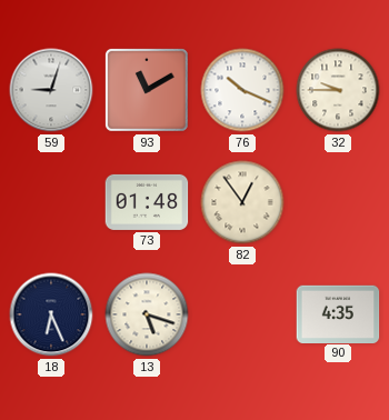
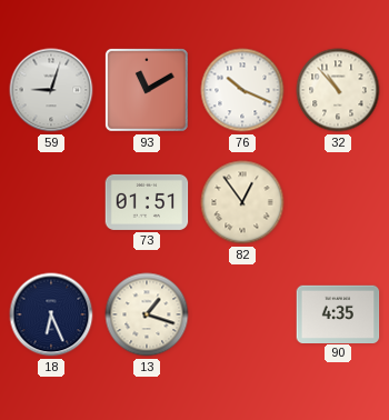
32: 9:45 -> 10:53 (338, 90)
73: 01:48 -> 01:51 (147, 202)
13: 5:18 -> 1:18 (147, 314)
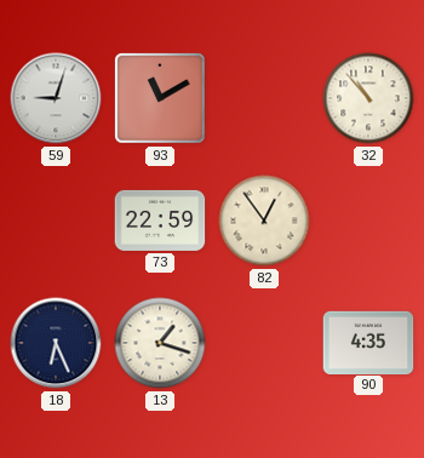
76: 10:19 -> none (242, 90)
73: 01:51 -> 22:59 (160, 221)
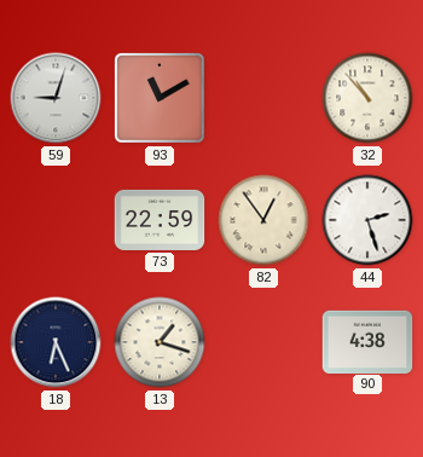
44: none -> 2:27 (367, 220)
90: 4:35 -> 4:38 (367, 341)
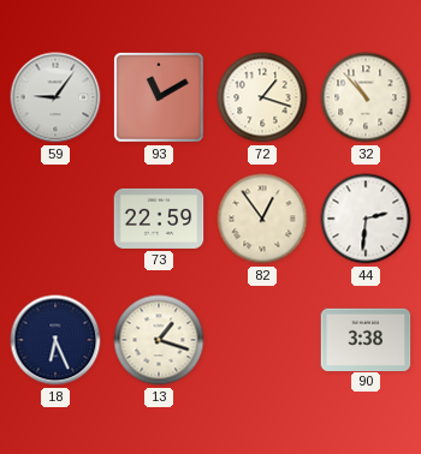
59: 9:03 -> 9:06 (55, 97)
72: none -> 1:18 (262, 97)
44: 2:27 -> 2:31 (366, 219)
90: 4:38 -> 3:38 (366, 339)
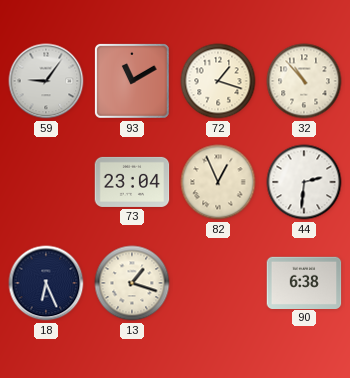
73: 22:59 -> 23:04 (132, 182)
82: 12:54 -> 12:56 (218, 182)
90: 3:38 -> 6:38 (304, 282)
